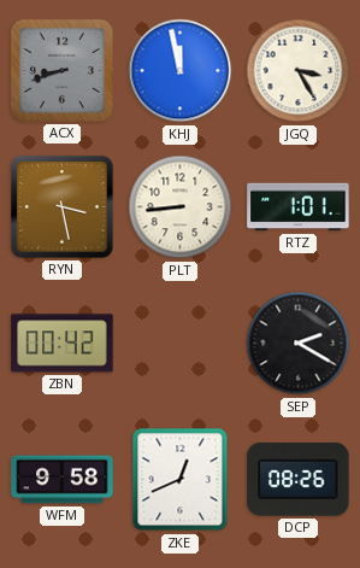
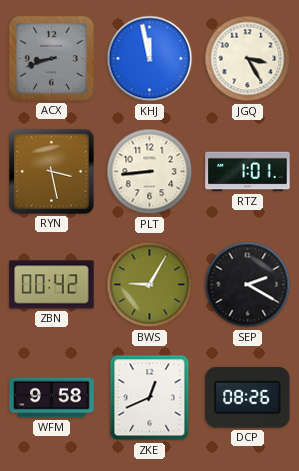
BWS: none -> 9:05 (150, 285)
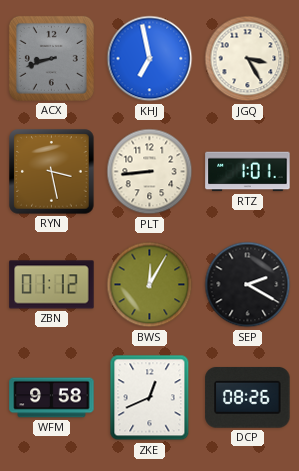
KHJ: 11:58 -> 6:58 (150, 59)
ZBN: 00:42 -> 01:12 (52, 285)
BWS: 9:05 -> 12:05 (150, 285)
